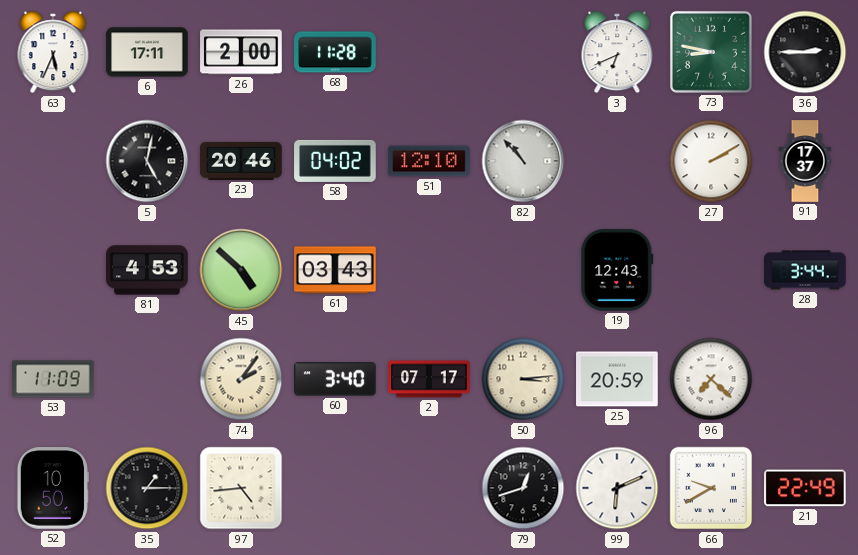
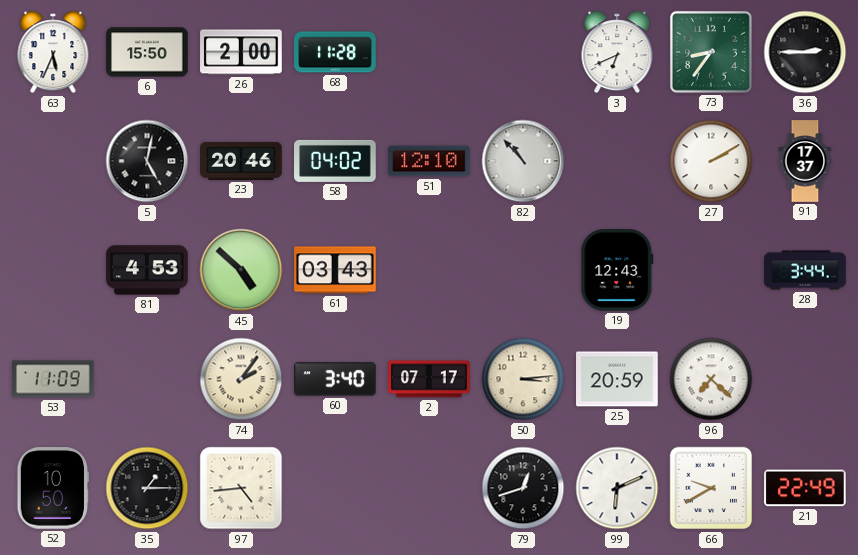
6: 17:11 -> 15:50 (147, 52)
73: 8:47 -> 8:36 (711, 52)
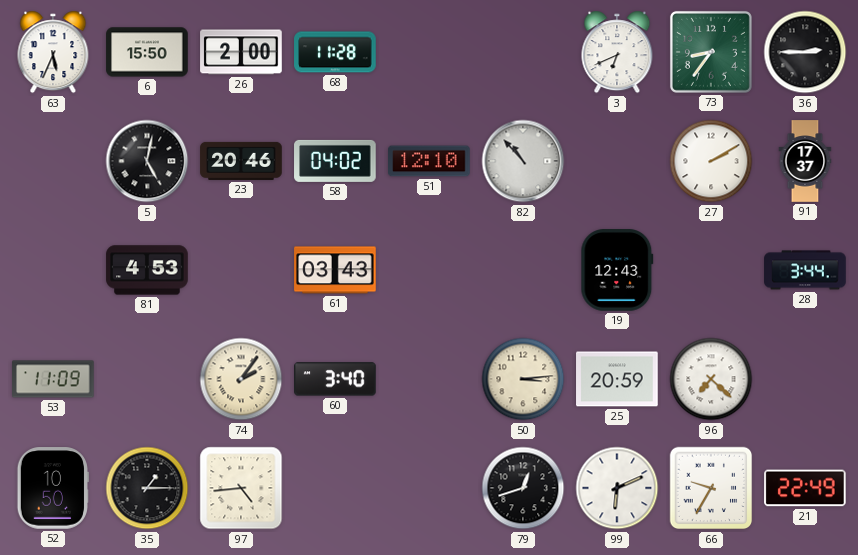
45: 4:52 -> none (241, 270)
2: 07:17 -> none (429, 379)
66: 9:40 -> 9:35 (711, 488)
